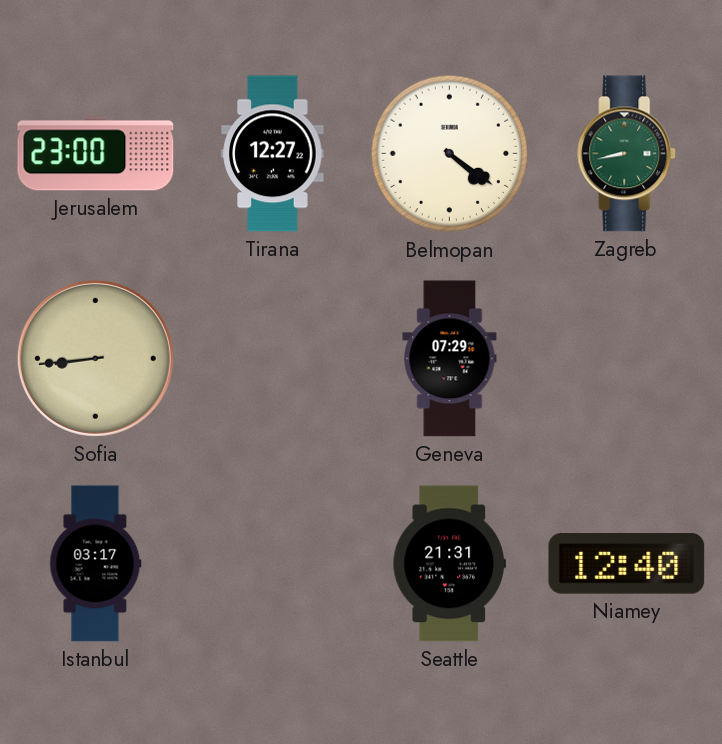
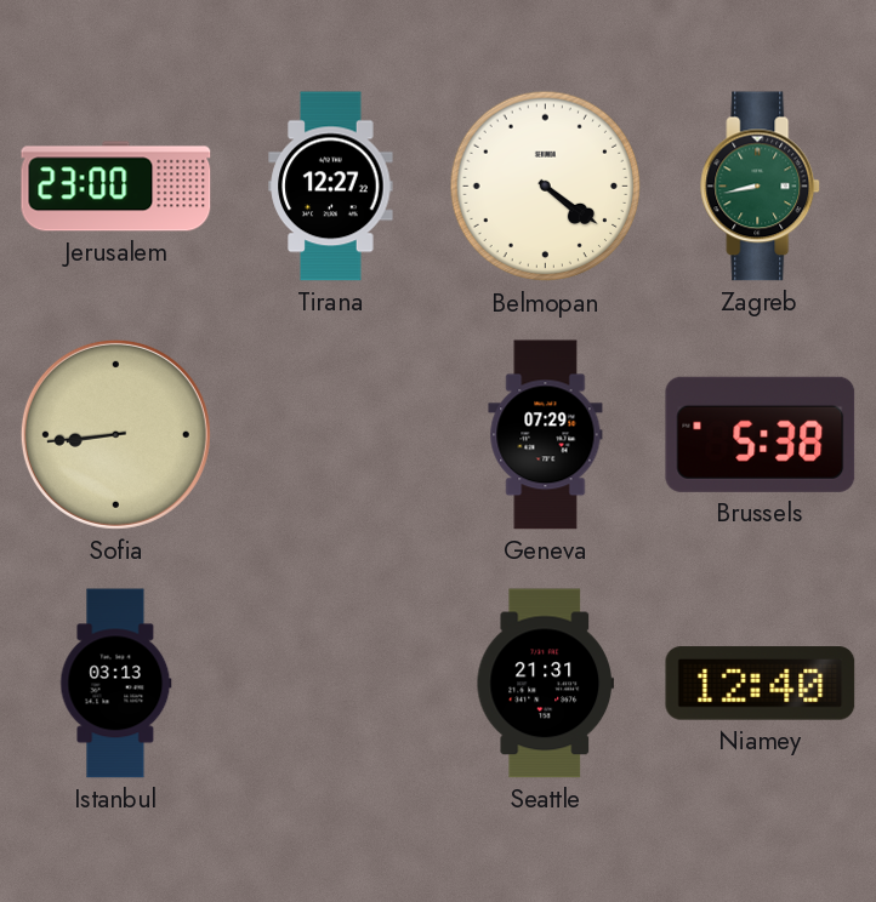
Brussels: none -> 5:38 (761, 434)
Istanbul: 03:17 -> 03:13 (116, 684)
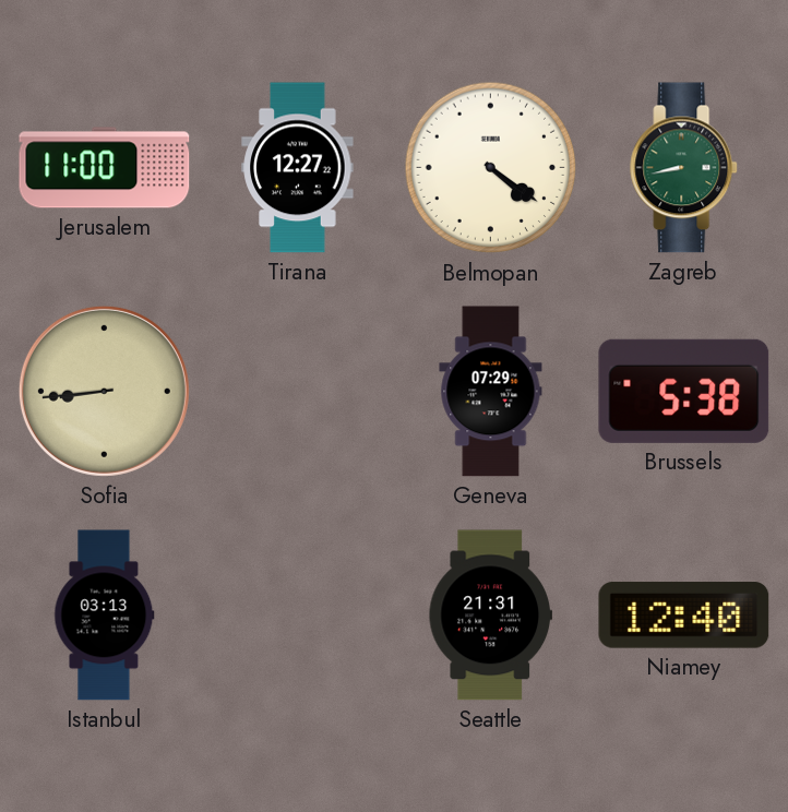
Jerusalem: 23:00 -> 11:00 (105, 168)
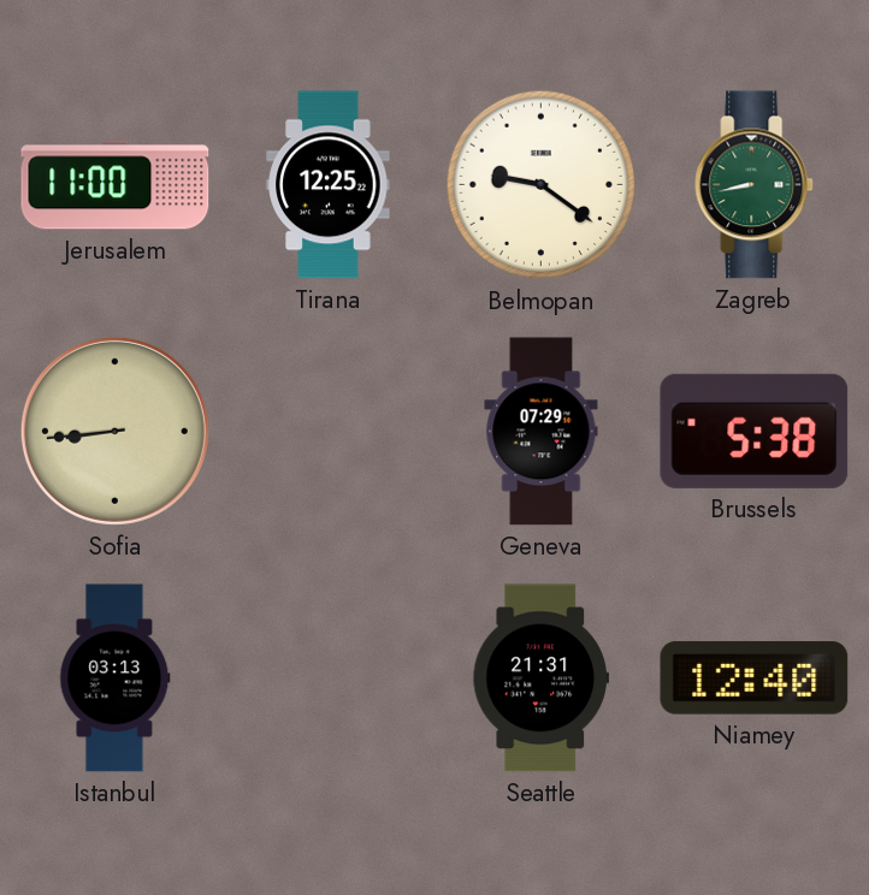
Tirana: 12:27 -> 12:25 (329, 185)
Belmopan: 4:21 -> 9:21 (542, 185)
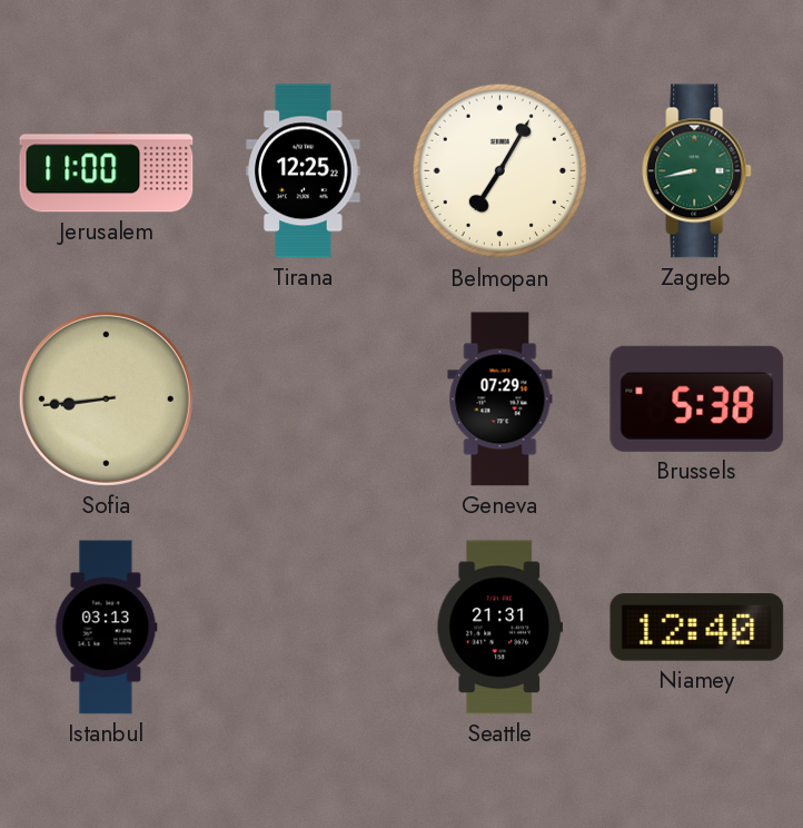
Belmopan: 9:21 -> 7:05 (500, 171)
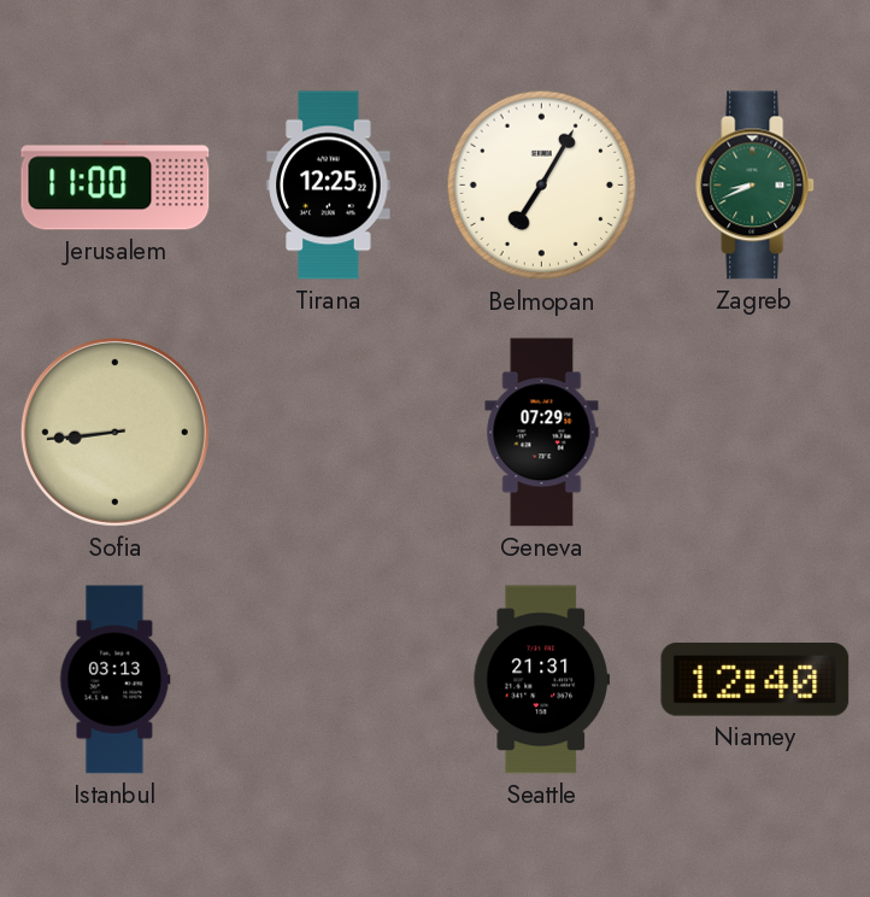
Zagreb: 8:43 -> 8:41 (756, 186)
Brussels: 5:38 -> none (697, 398)
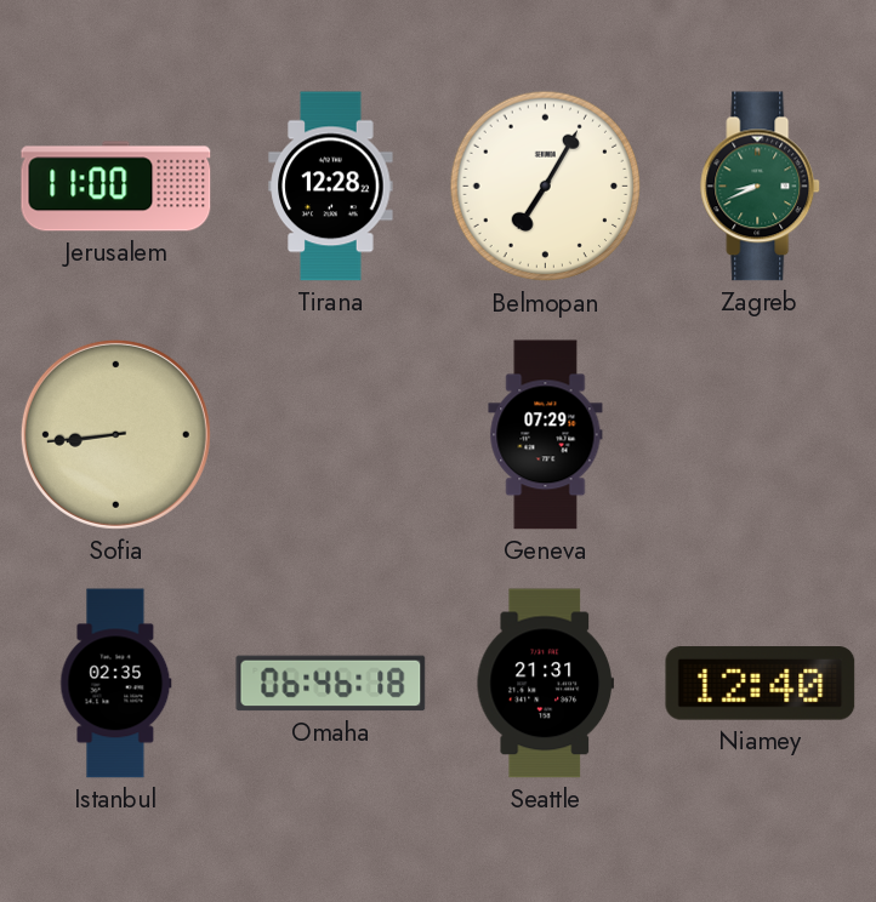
Tirana: 12:25 -> 12:28 (331, 187)
Istanbul: 03:13 -> 02:35 (116, 684)
Omaha: none -> 06:46 (331, 684)
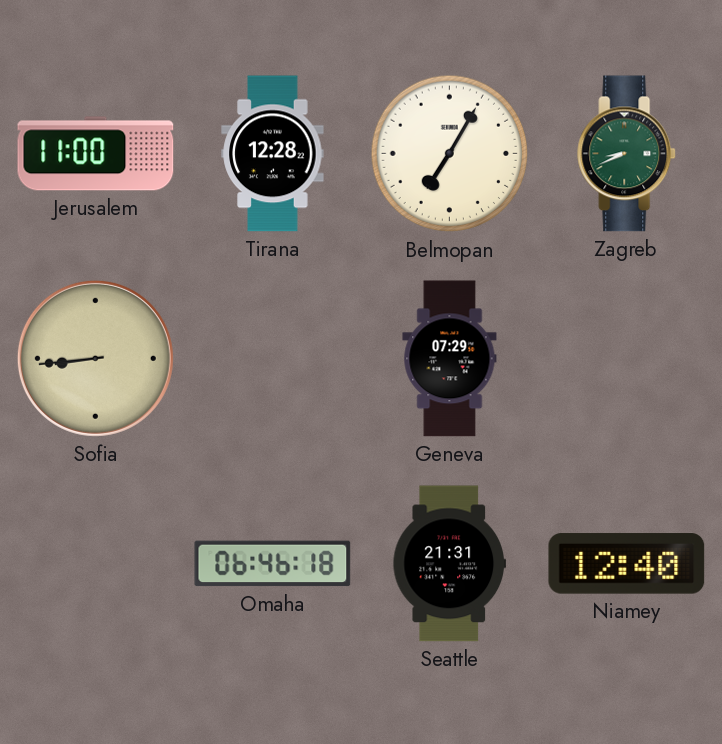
Istanbul: 02:35 -> none (116, 684)
